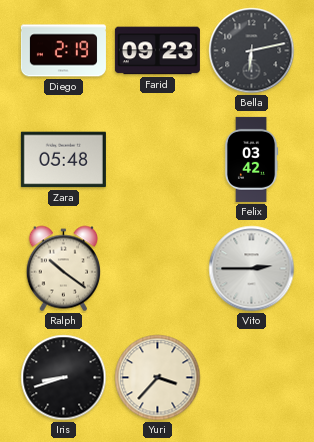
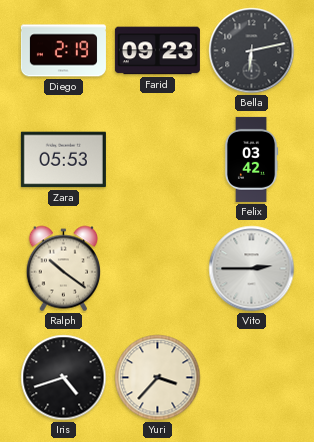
Zara: 05:48 -> 05:53 (63, 160)
Iris: 8:42 -> 4:42 (64, 378)
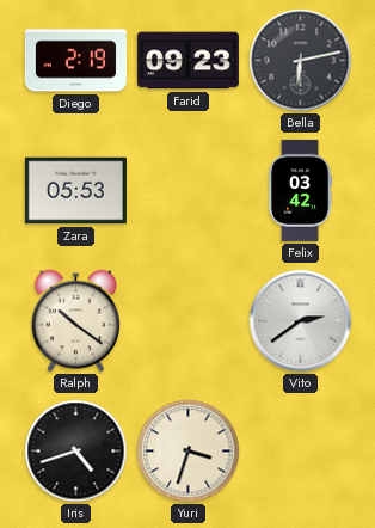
Vito: 2:45 -> 2:39 (301, 321)
Yuri: 3:37 -> 3:33 (189, 452)
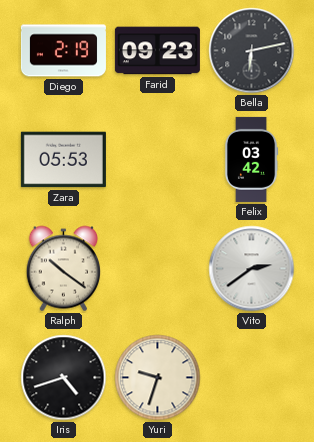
Yuri: 3:33 -> 9:33 (158, 378)
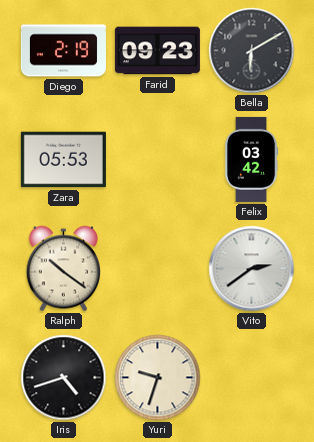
Bella: 6:13 -> 6:10 (252, 51)
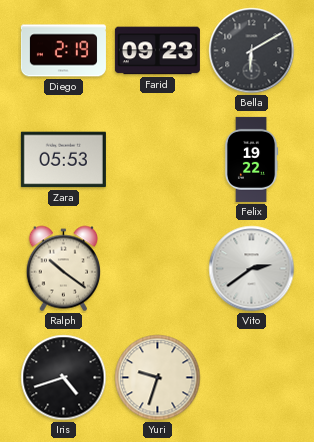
Felix: 03:42 -> 19:22 (251, 159)
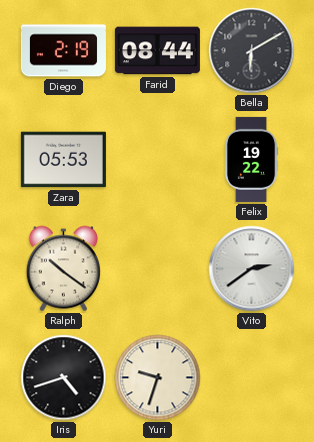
Farid: 09:23 -> 08:44 (157, 51)
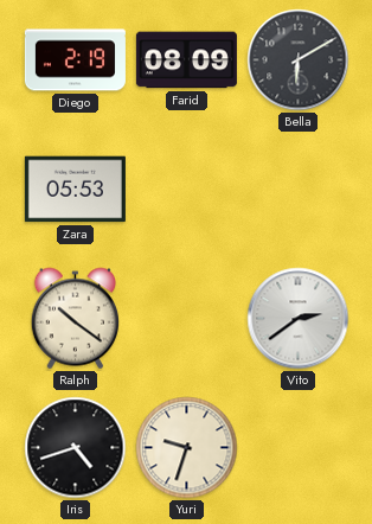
Farid: 08:44 -> 08:09 (186, 60)
Felix: 19:22 -> none (251, 159)
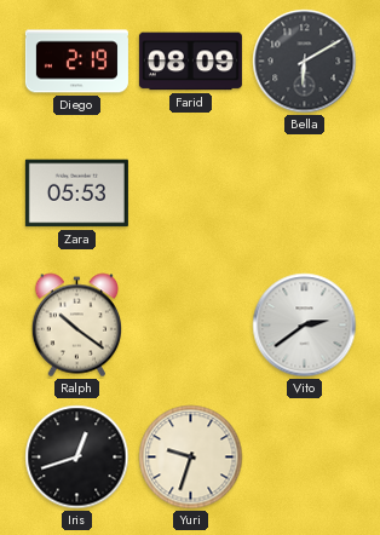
Iris: 4:42 -> 12:42 (77, 458)
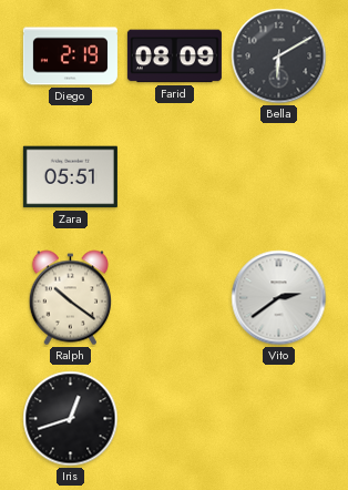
Zara: 05:53 -> 05:51 (70, 177)
Yuri: 9:33 -> none (191, 458)
